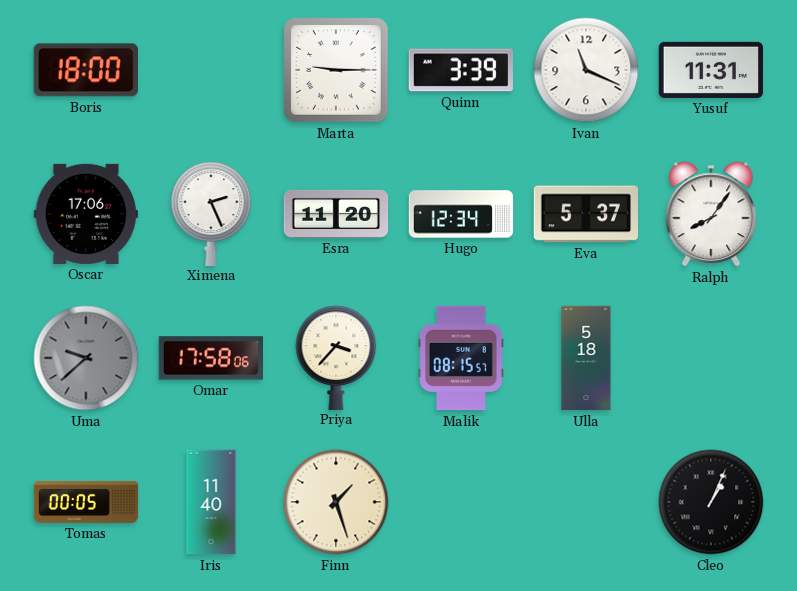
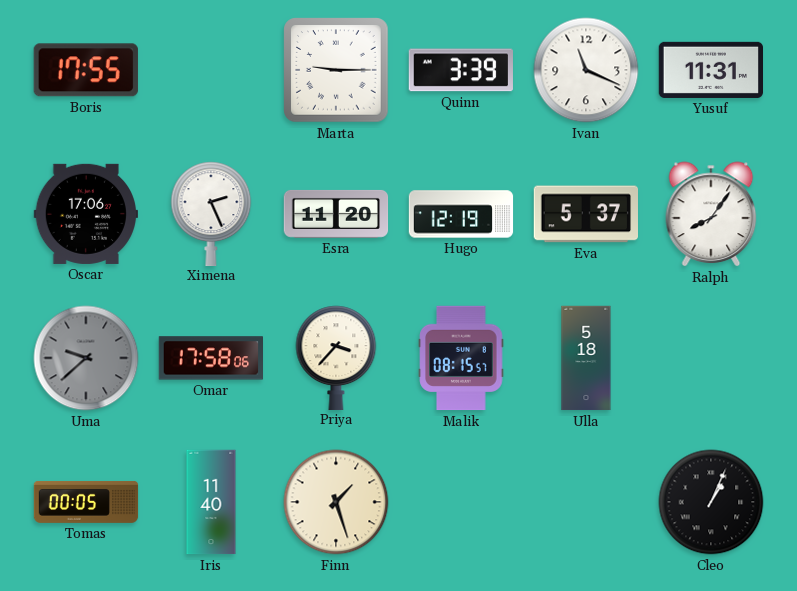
Boris: 18:00 -> 17:55 (86, 70)
Hugo: 12:34 -> 12:19 (461, 214)
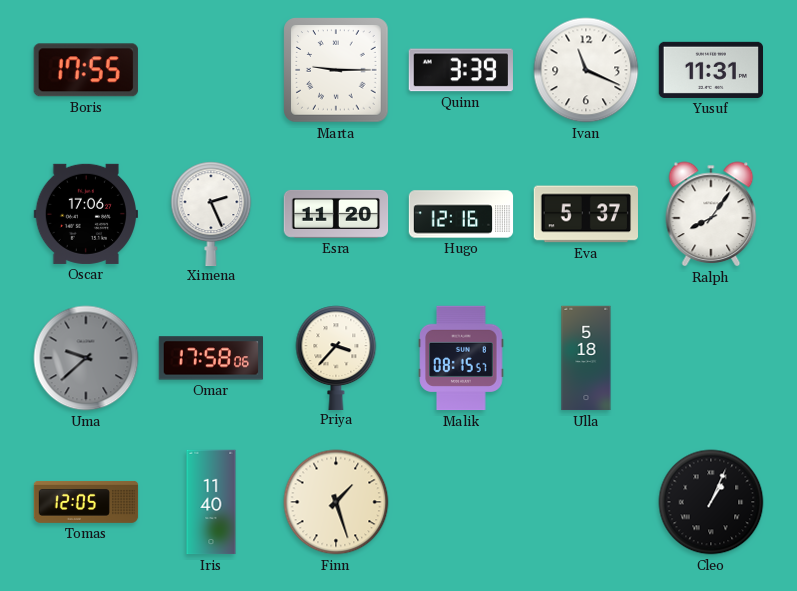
Hugo: 12:19 -> 12:16 (461, 214)
Tomas: 00:05 -> 12:05 (86, 502)
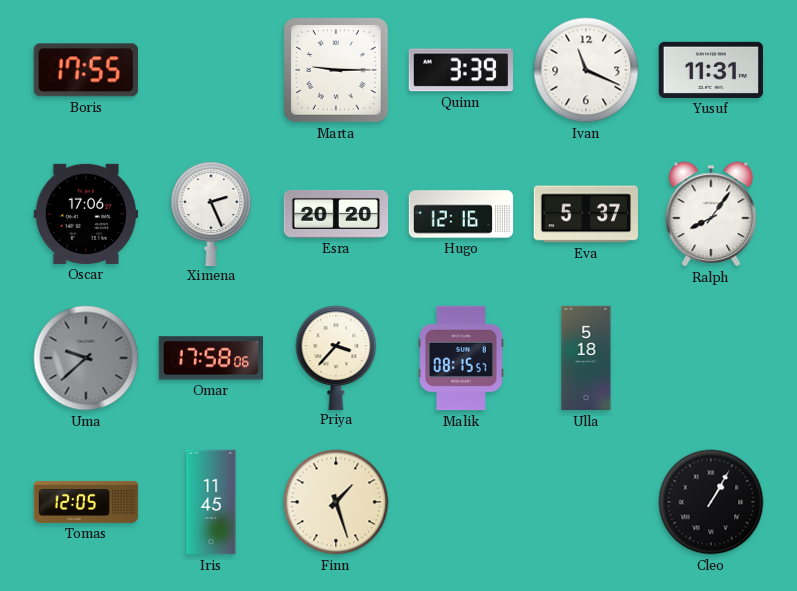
Esra: 11:20 -> 20:20 (336, 214)
Iris: 11:40 -> 11:45 (211, 502)
Cleo: 1:04 -> 1:05 (711, 502)
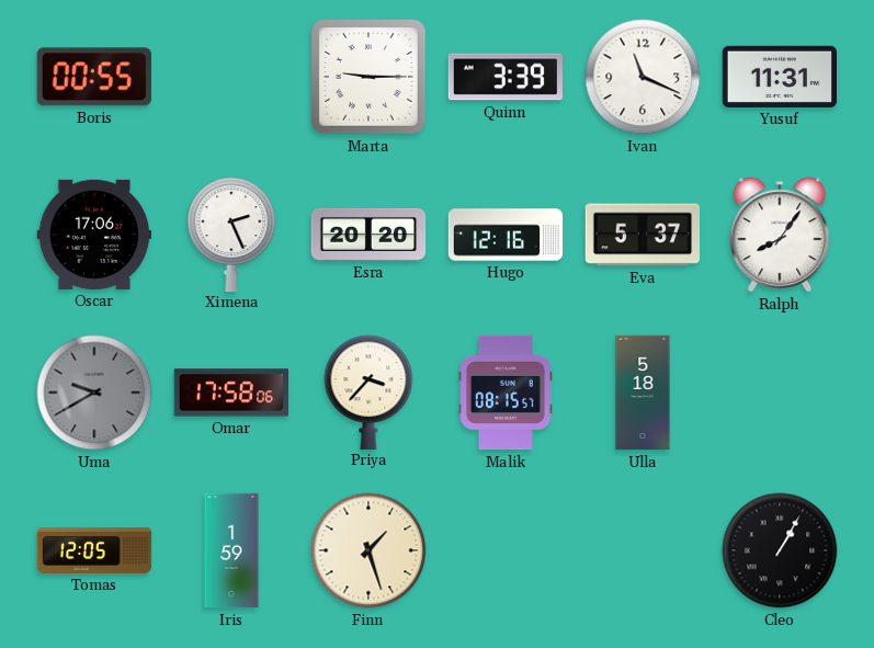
Boris: 17:55 -> 00:55 (94, 77)
Uma: 9:38 -> 9:40 (94, 393)
Iris: 11:45 -> 1:59 (231, 550)
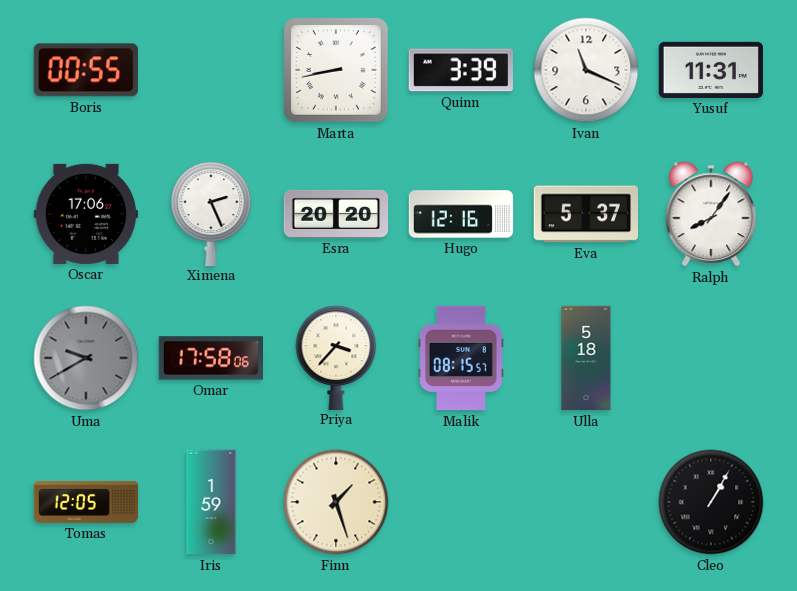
Marta: 9:15 -> 8:43 (336, 70)
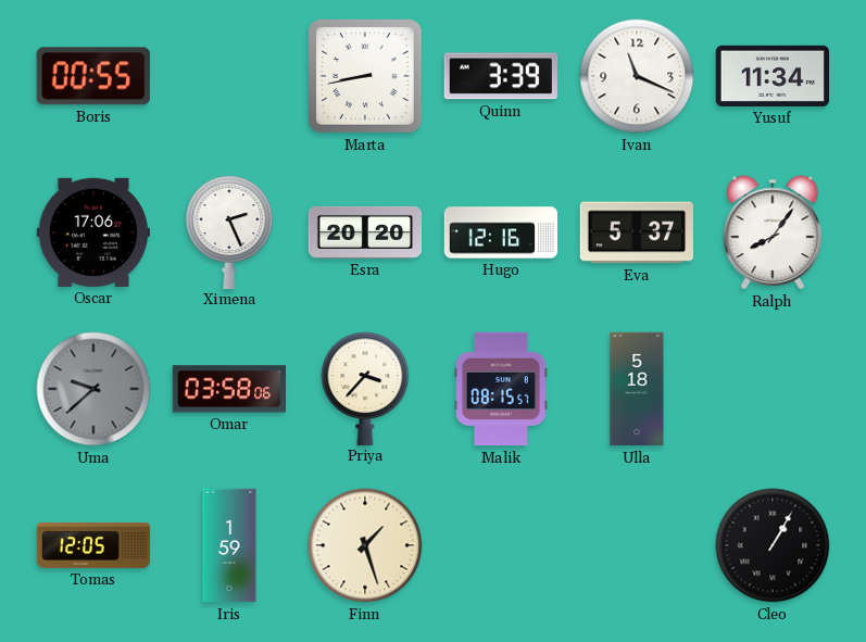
Yusuf: 11:31 -> 11:34 (771, 76)
Uma: 9:40 -> 9:38 (93, 389)
Omar: 17:58 -> 03:58 (228, 389)
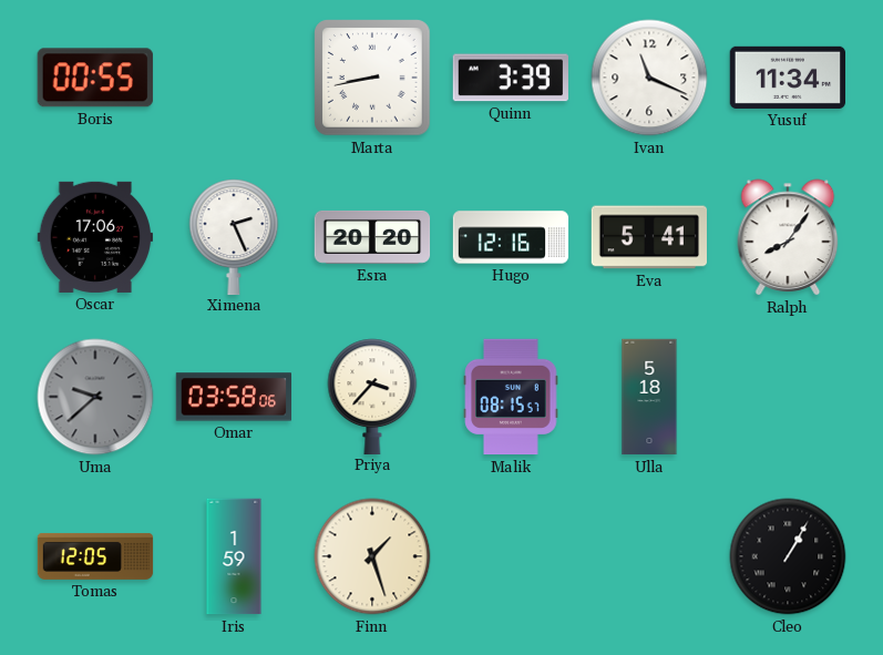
Eva: 5:37 -> 5:41 (648, 237)
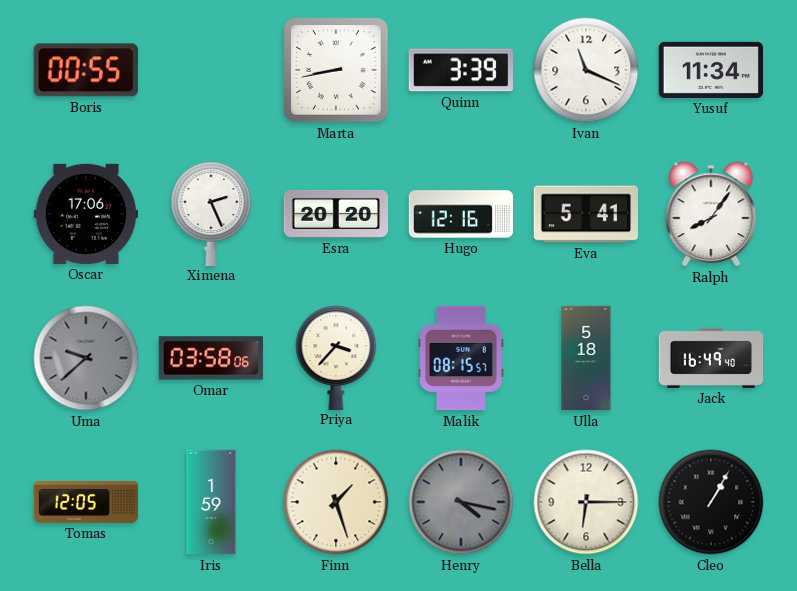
Jack: none -> 16:49 (711, 358)
Henry: none -> 4:17 (461, 502)
Bella: none -> 6:15 (586, 502)
